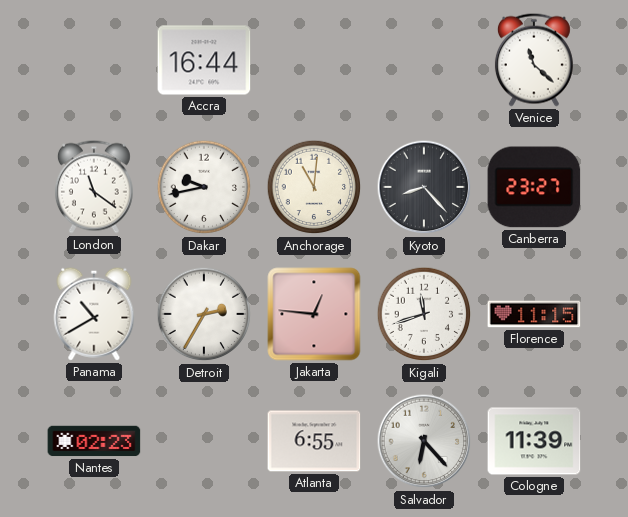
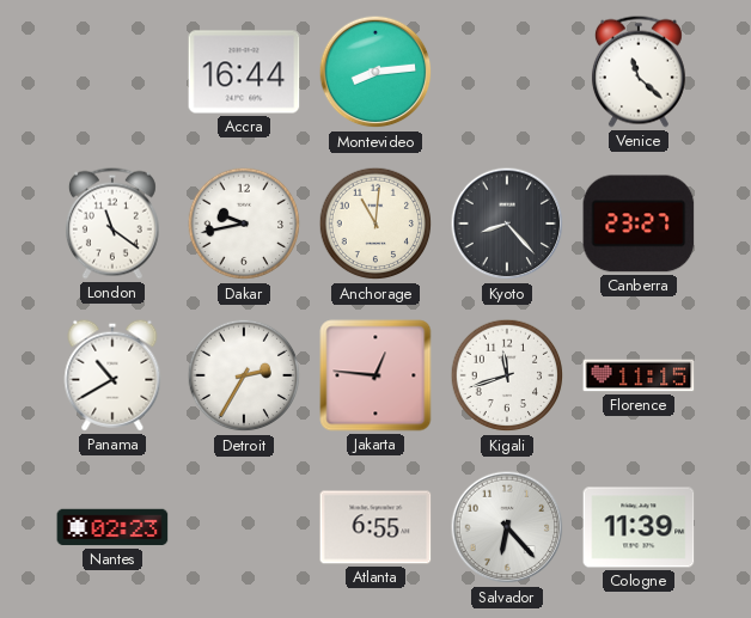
Montevideo: none -> 8:14 (375, 72)
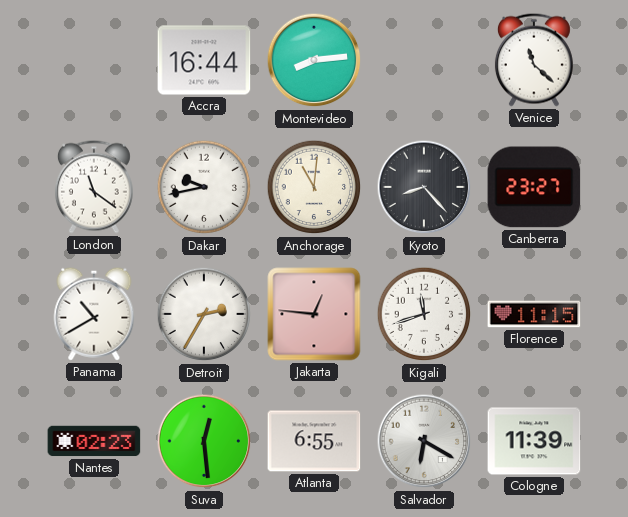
Suva: none -> 12:29 (204, 441)
Salvador: 6:23 -> 6:20 (424, 441)
